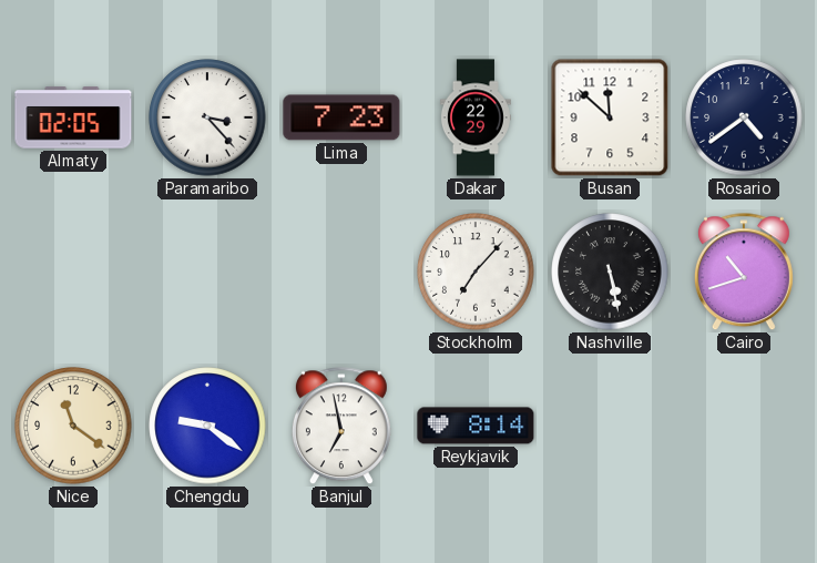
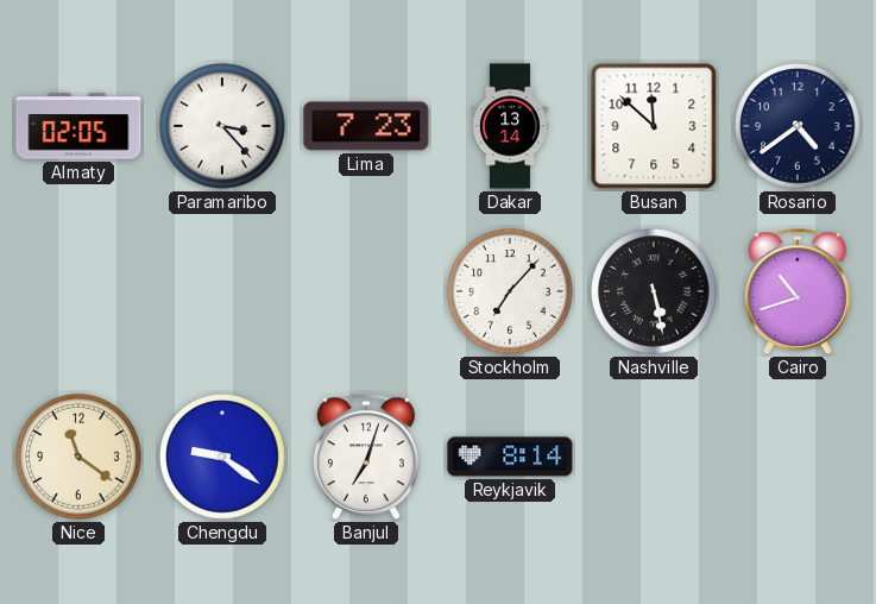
Dakar: 22:29 -> 13:14 (510, 126)
Banjul: 6:58 -> 7:03 (366, 458)
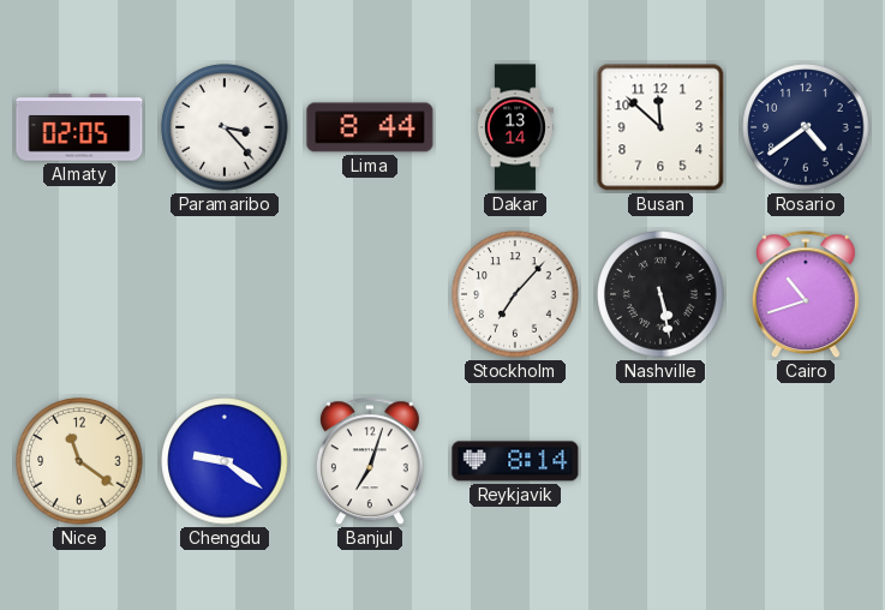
Lima: 7:23 -> 8:44 (370, 127)
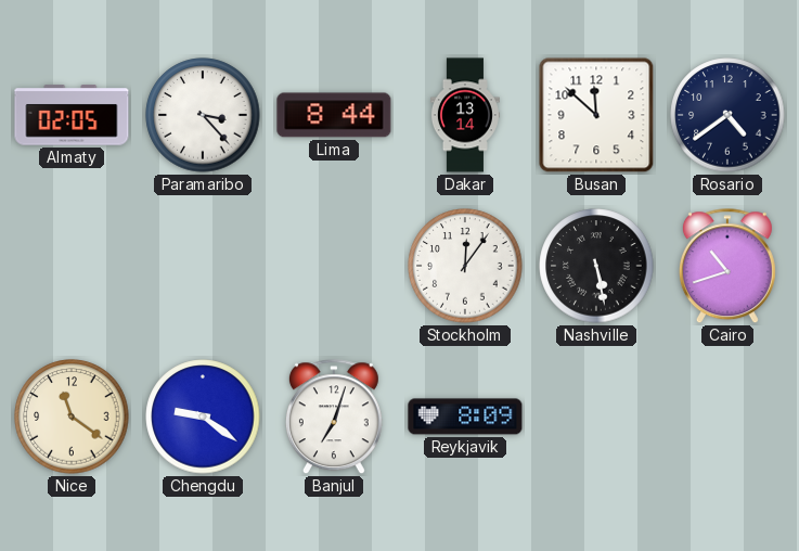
Stockholm: 7:07 -> 12:06 (465, 266)
Reykjavik: 8:14 -> 8:09 (465, 417)
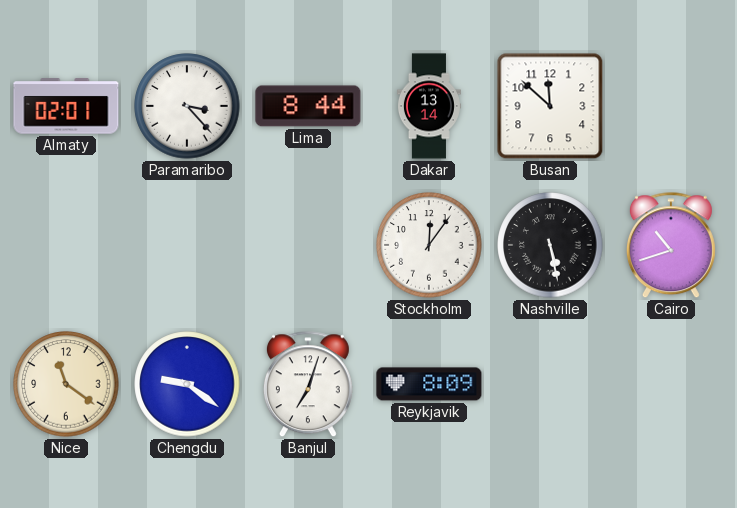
Almaty: 02:05 -> 02:01 (66, 106)
Rosario: 4:39 -> none (727, 115)
